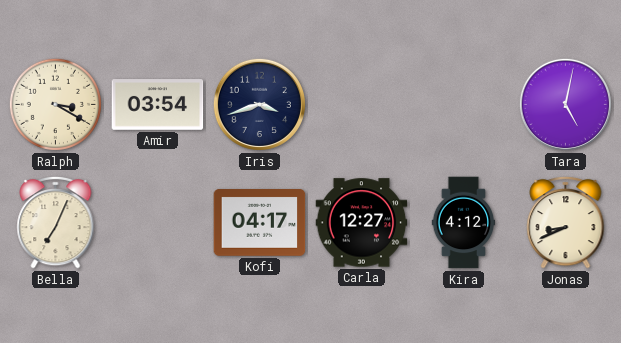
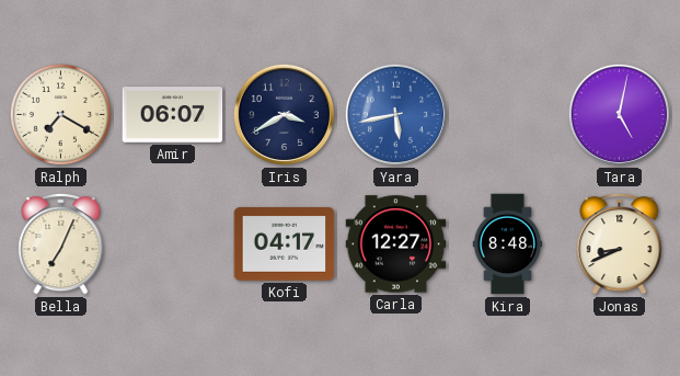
Ralph: 3:20 -> 7:20 (60, 114)
Amir: 03:54 -> 06:07 (173, 115)
Iris: 3:42 -> 3:40 (284, 114)
Yara: none -> 5:43 (395, 114)
Kira: 4:12 -> 8:48 (508, 244)
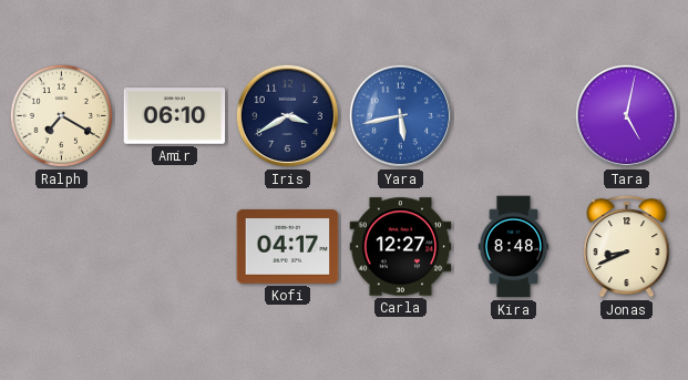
Amir: 06:07 -> 06:10 (175, 116)
Bella: 7:04 -> none (61, 243)
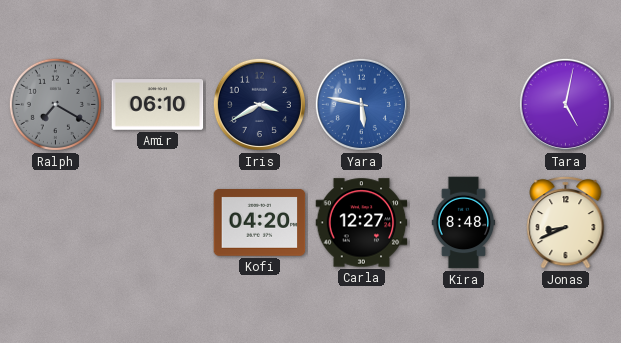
Ralph dial: cream -> grey (55, 104)
Yara: 5:43 -> 5:47 (361, 104)
Kofi: 04:17 -> 04:20 (260, 223)
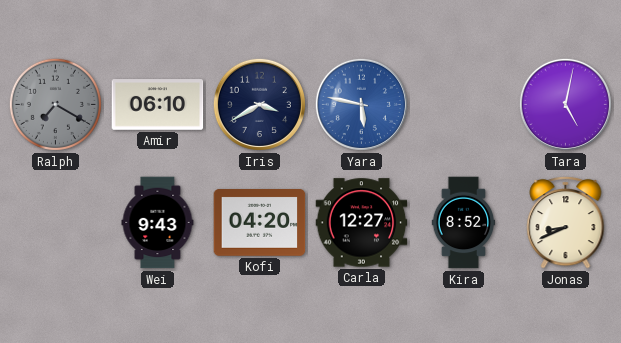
Wei: none -> 9:43 (158, 223)
Kira: 8:48 -> 8:52 (464, 223)
